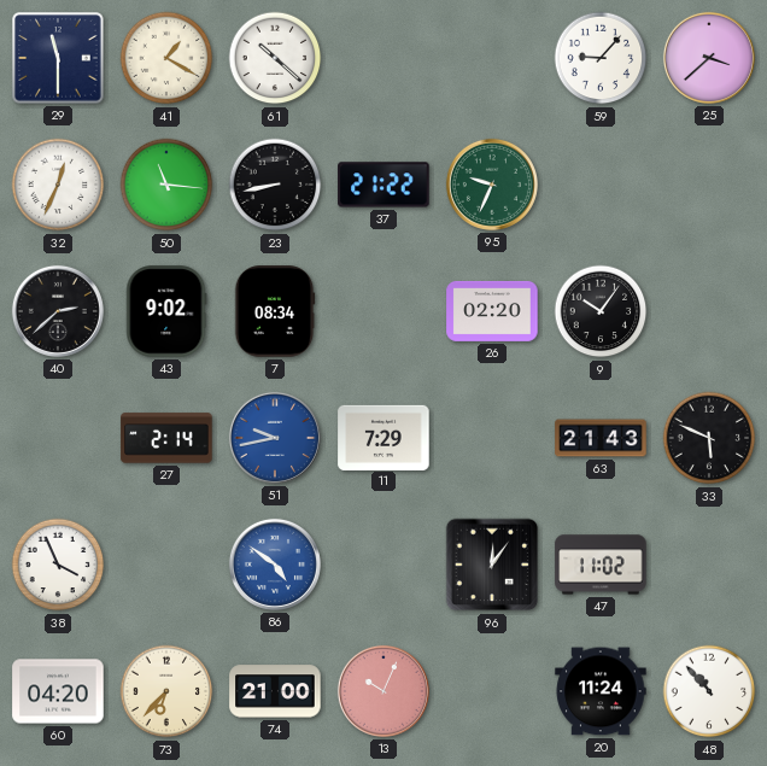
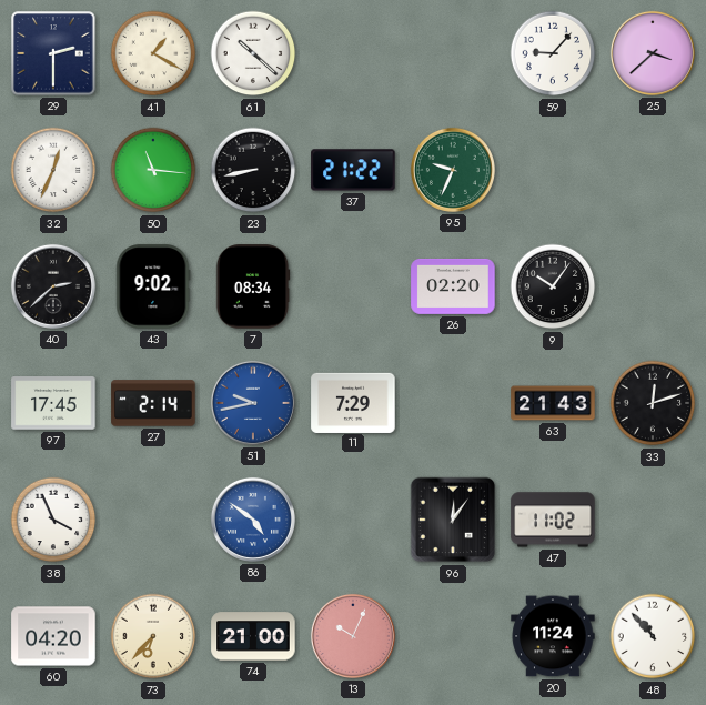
29: 11:30 -> 2:30 (53, 53)
97: none -> 17:45 (53, 403)
33: 5:49 -> 12:12 (653, 403)
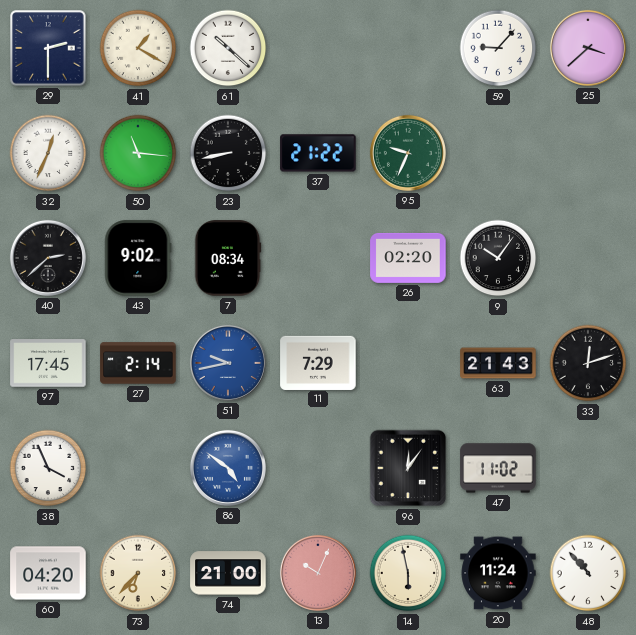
14: none -> 5:58 (408, 573)
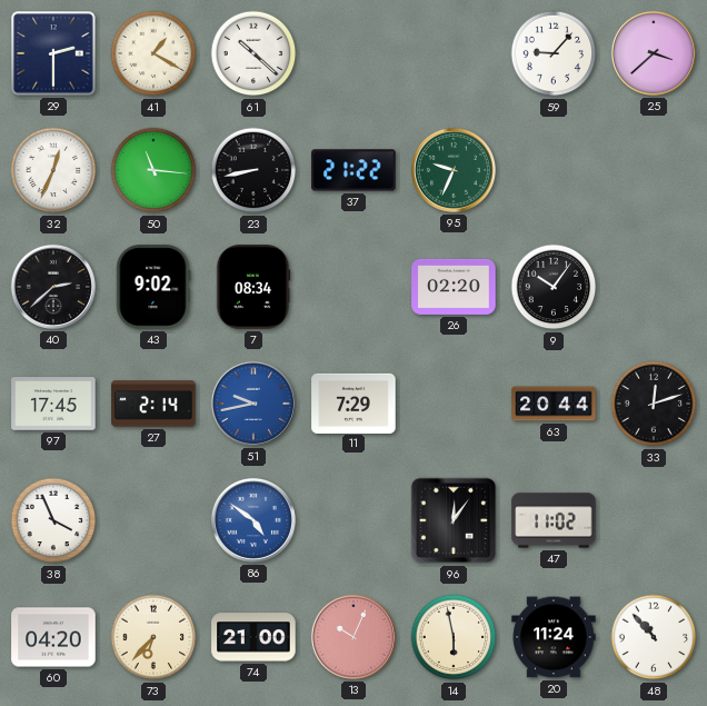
63: 21:43 -> 20:44 (554, 404)
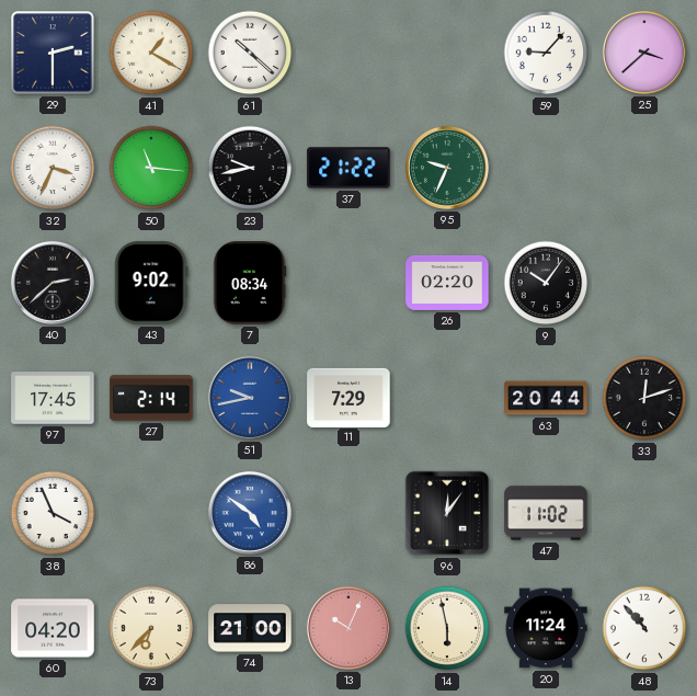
32: 12:34 -> 3:34 (53, 168)
23: 8:43 -> 9:43 (250, 168)
